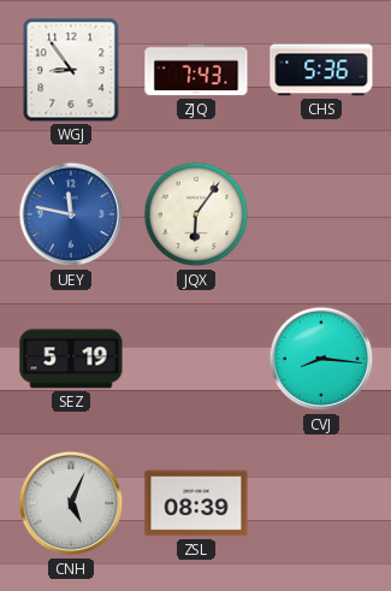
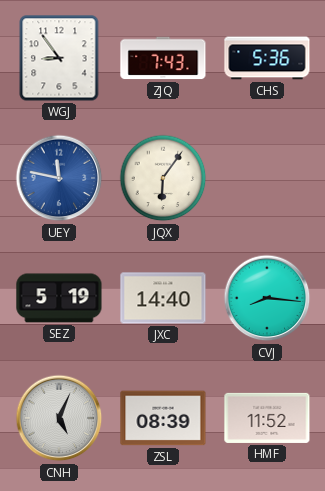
JXC: none -> 14:40 (163, 298)
HMF: none -> 11:52 (267, 418)
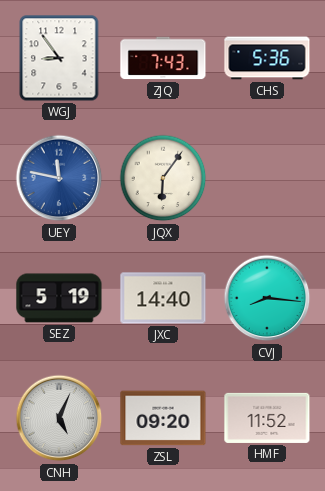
ZSL: 08:39 -> 09:20 (163, 418)
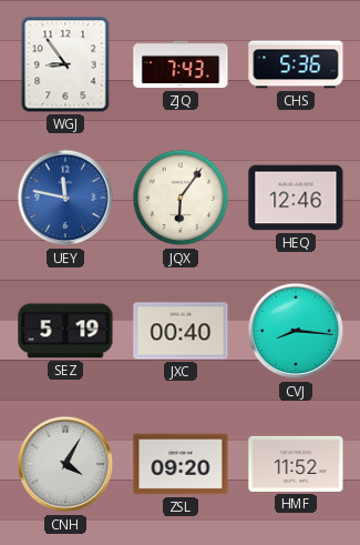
HEQ: none -> 12:46 (296, 198)
JXC: 14:40 -> 00:40 (181, 331)
CNH: 5:04 -> 4:05 (65, 464)
